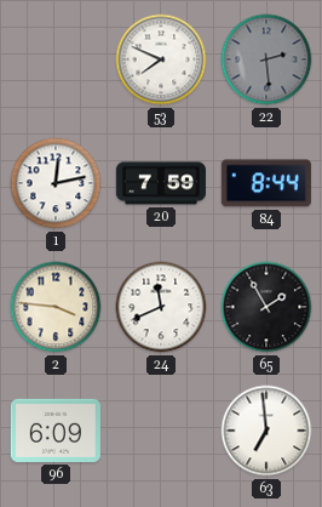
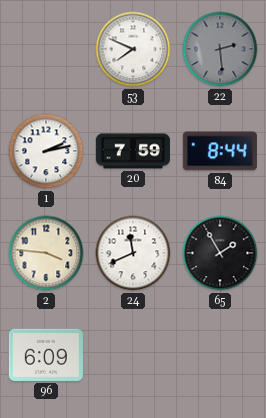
1: 12:13 -> 2:13 (46, 151)
63: 6:59 -> none (266, 431)
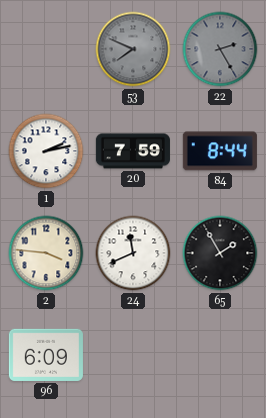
53 dial: white -> grey (133, 49)
22: 2:29 -> 2:25 (220, 49)
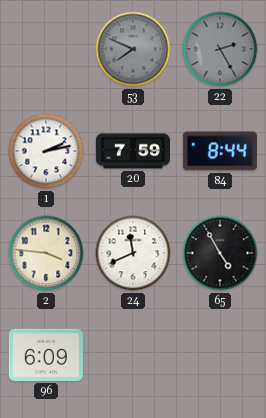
65: 1:55 -> 4:55 (220, 253)
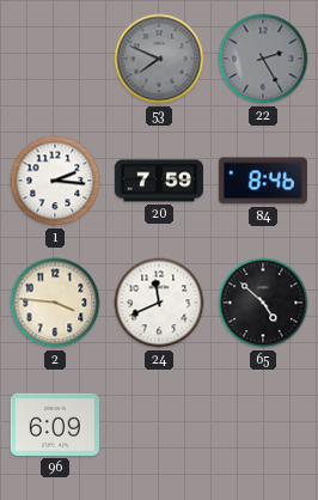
1: 2:13 -> 2:16 (55, 181)
84: 8:44 -> 8:46 (263, 181)
65: 4:55 -> 4:52 (263, 303)
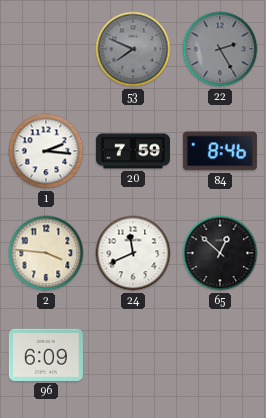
65: 4:52 -> 12:52 (220, 253)
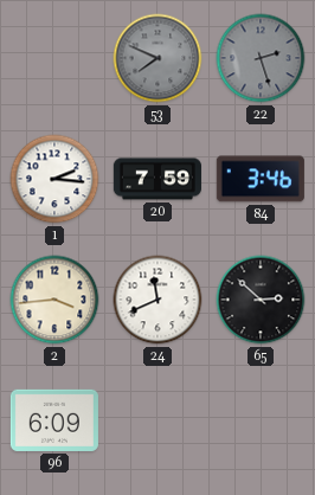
22: 2:25 -> 2:27 (261, 58)
84: 8:46 -> 3:46 (261, 179)
2: 3:46 -> 3:44 (54, 300)
65: 12:52 -> 2:52 (261, 300)
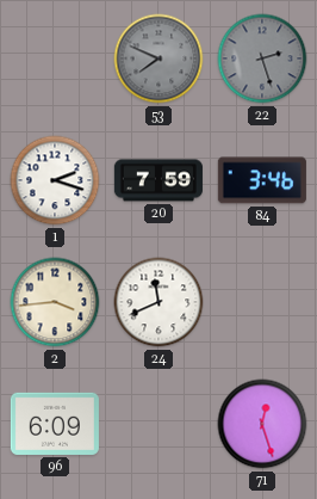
1: 2:16 -> 2:18 (55, 180)
65: 2:52 -> none (261, 300)
71: none -> 12:27 (262, 424)
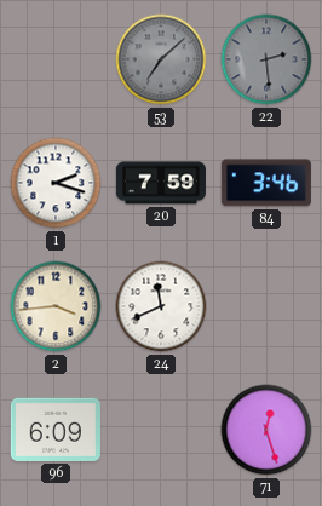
53: 7:49 -> 7:08 (161, 59)
22: 2:27 -> 2:29 (266, 59)
